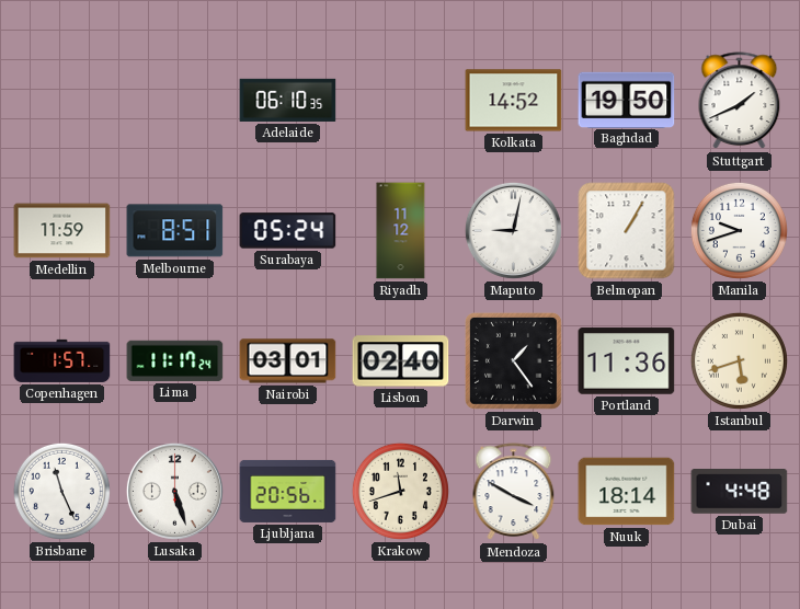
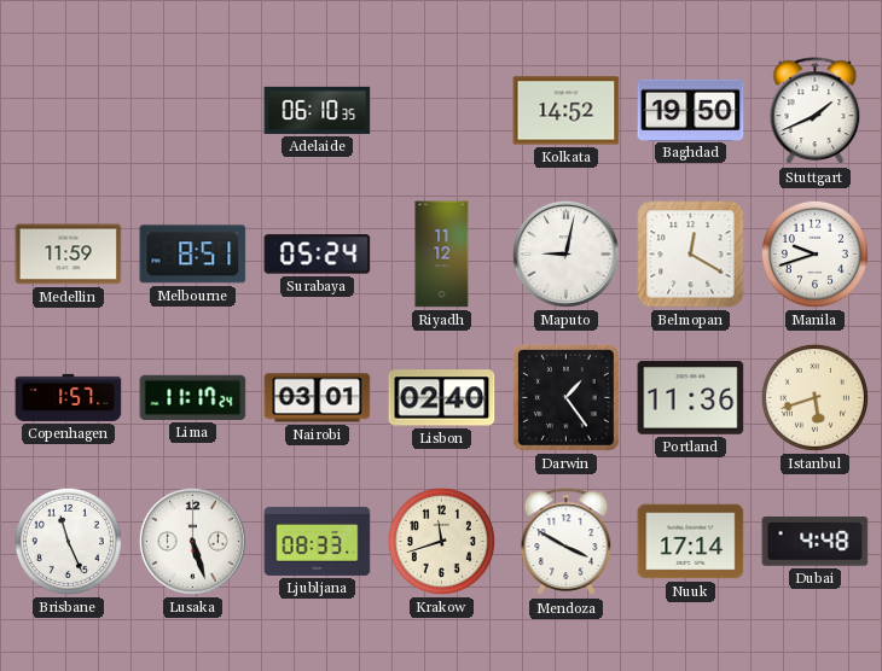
Belmopan: 1:05 -> 12:20 (691, 255)
Ljubljana: 20:56 -> 08:33 (318, 541)
Nuuk: 18:14 -> 17:14 (691, 542)
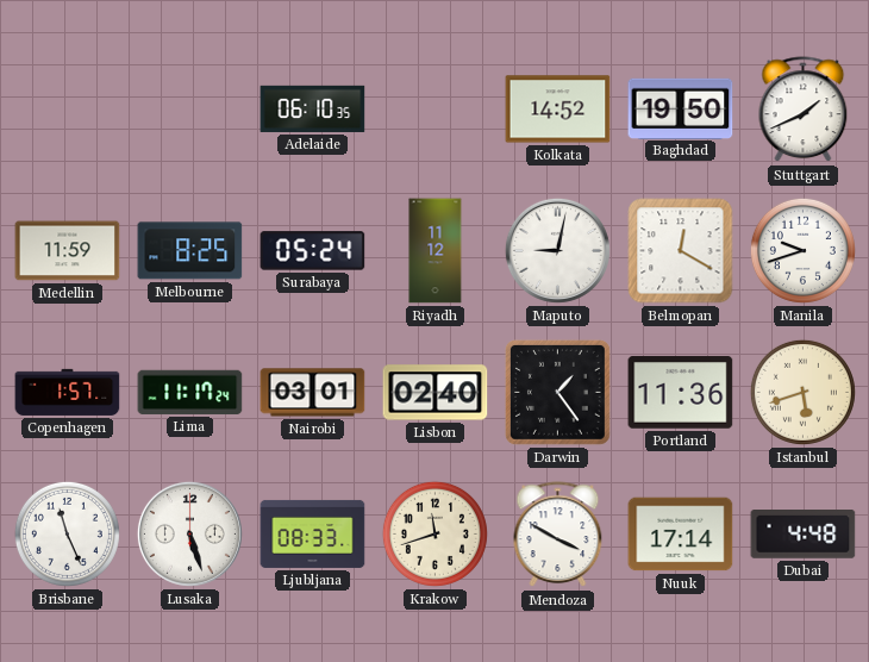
Melbourne: 8:51 -> 8:25 (190, 251)
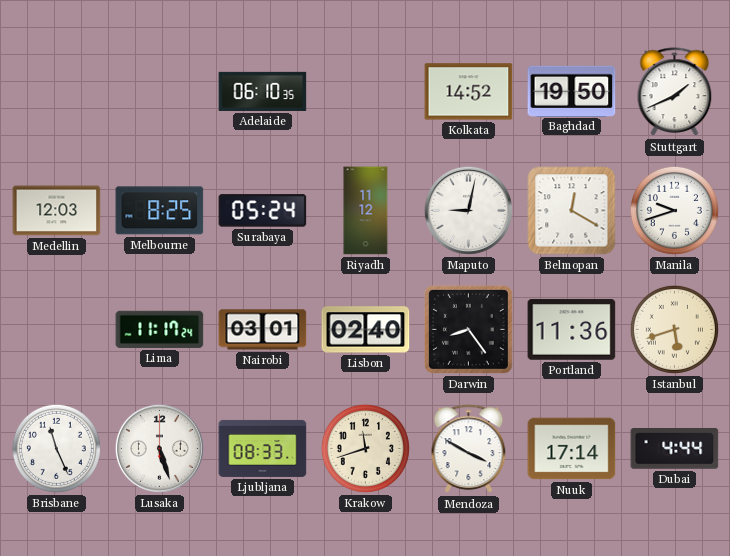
Medellin: 11:59 -> 12:03 (57, 211)
Copenhagen: 1:57 -> none (68, 392)
Darwin: 1:24 -> 8:24 (468, 329)
Dubai: 4:48 -> 4:44 (675, 449)
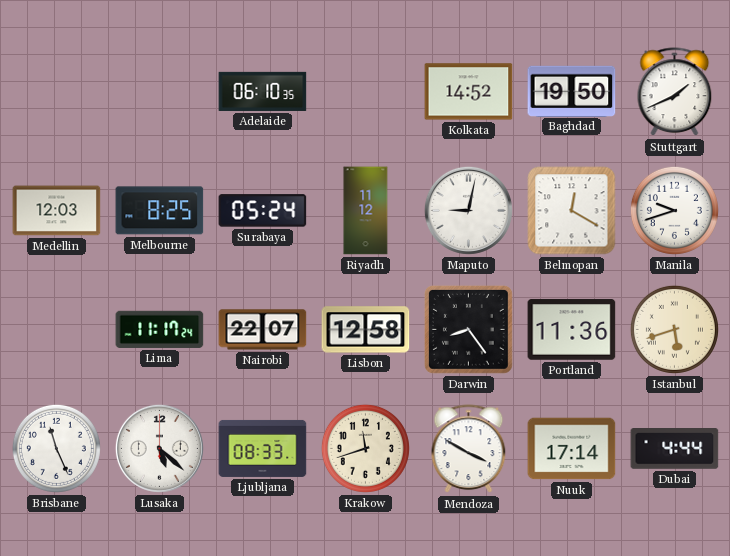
Nairobi: 03:01 -> 22:07 (263, 330)
Lisbon: 02:40 -> 12:58 (366, 330)
Lusaka: 5:27 -> 5:22 (159, 448)
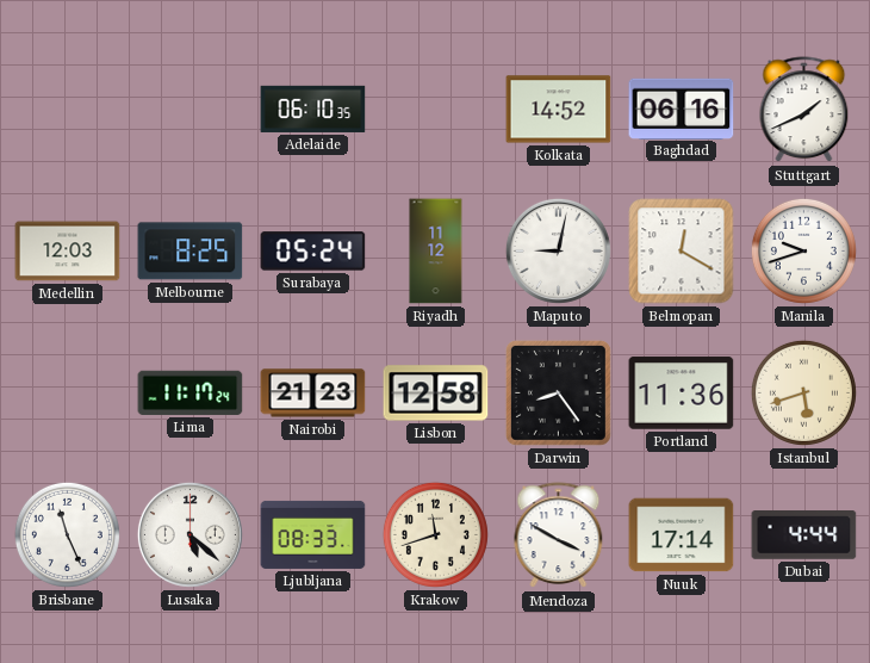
Baghdad: 19:50 -> 06:16 (682, 109)
Nairobi: 22:07 -> 21:23 (313, 394)
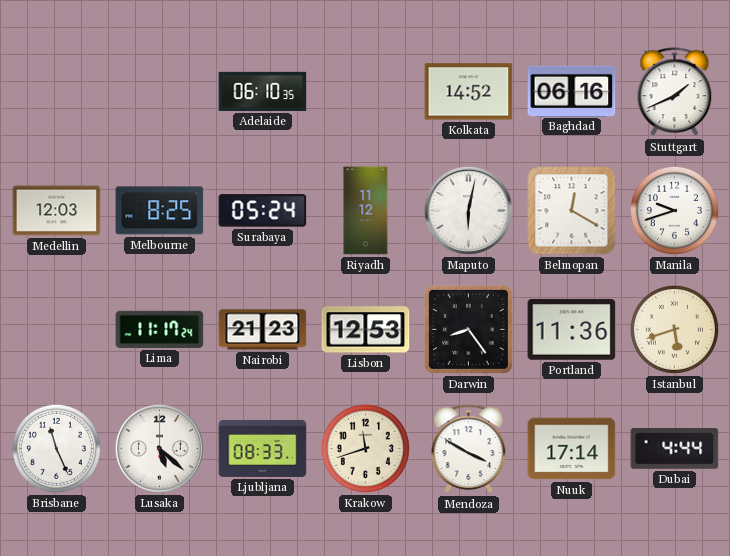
Maputo: 9:02 -> 6:02 (468, 210)
Lisbon: 12:58 -> 12:53 (366, 330)
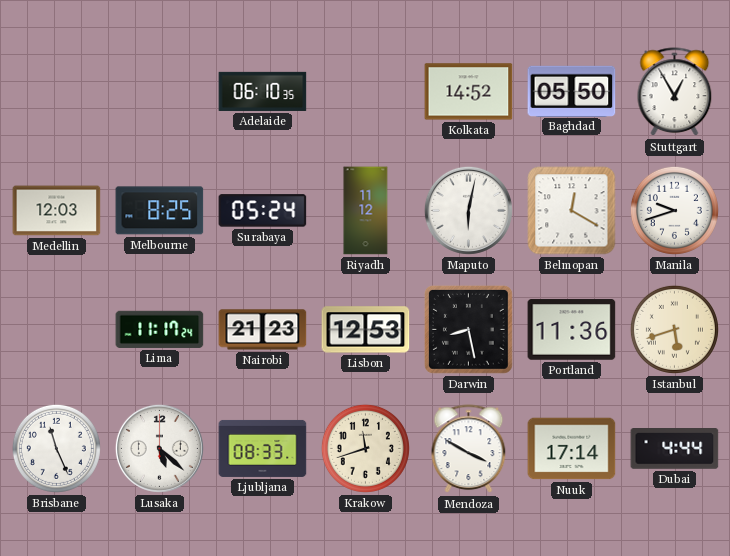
Baghdad: 06:16 -> 05:50 (572, 91)
Stuttgart: 1:41 -> 12:55 (675, 92)
Darwin: 8:24 -> 8:28 (468, 329)
